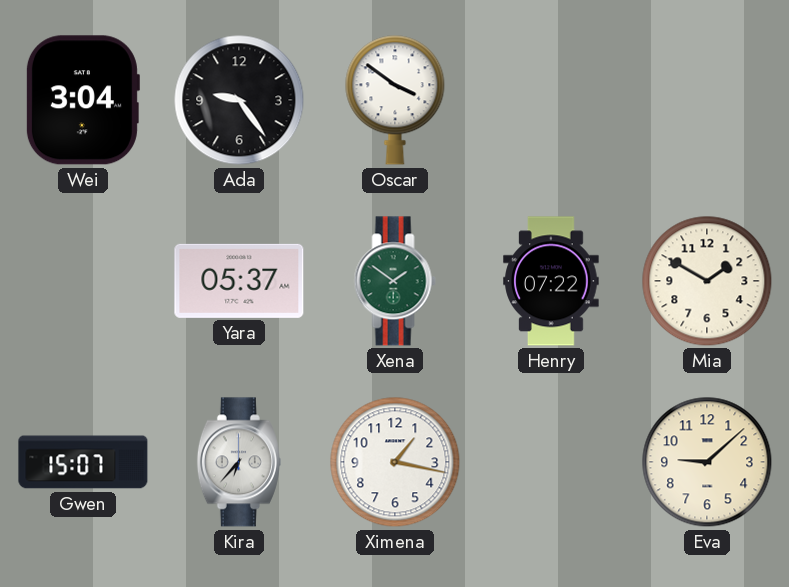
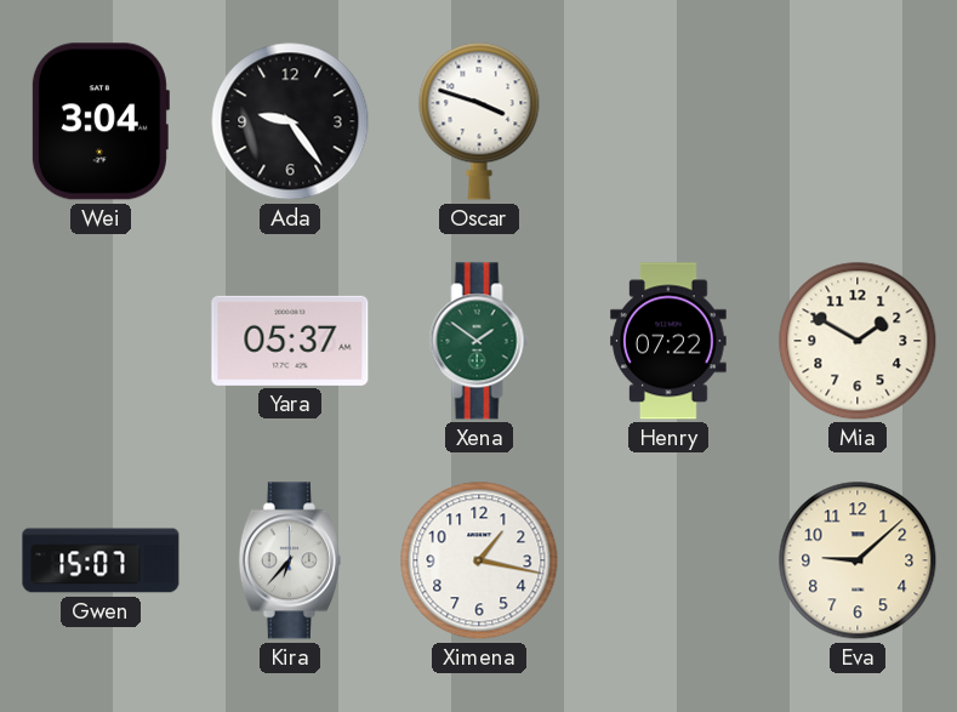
Oscar: 3:51 -> 3:48 (479, 121)
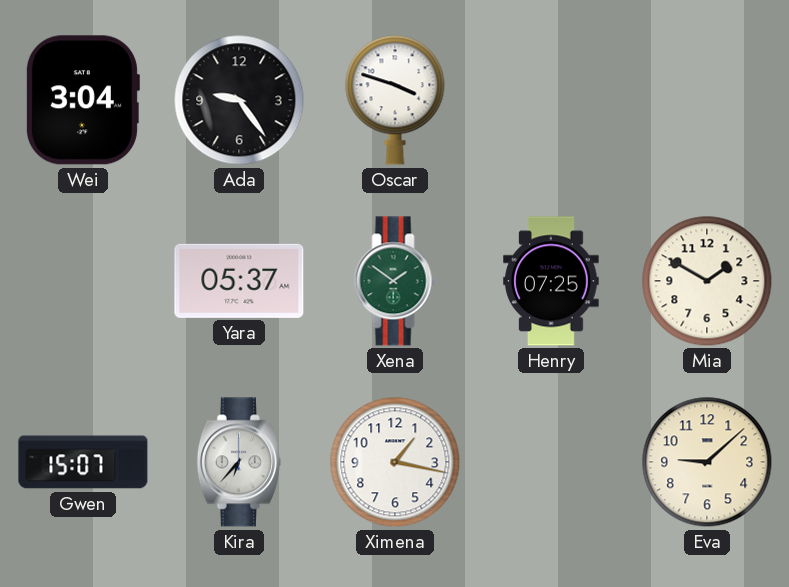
Henry: 07:22 -> 07:25 (551, 281)
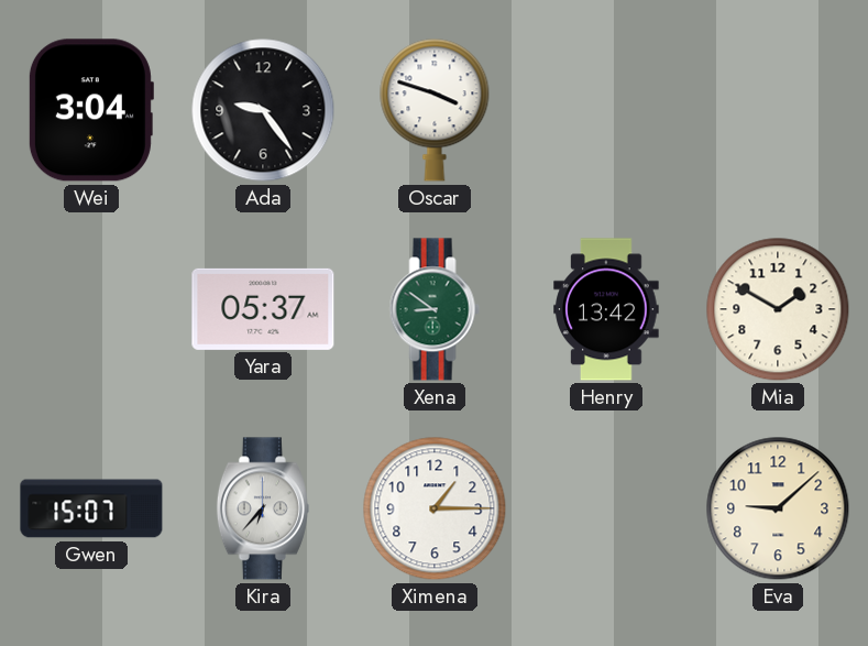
Xena: 1:51 -> 8:51 (435, 309)
Henry: 07:25 -> 13:42 (606, 309)
Ximena: 1:17 -> 1:15 (435, 508)
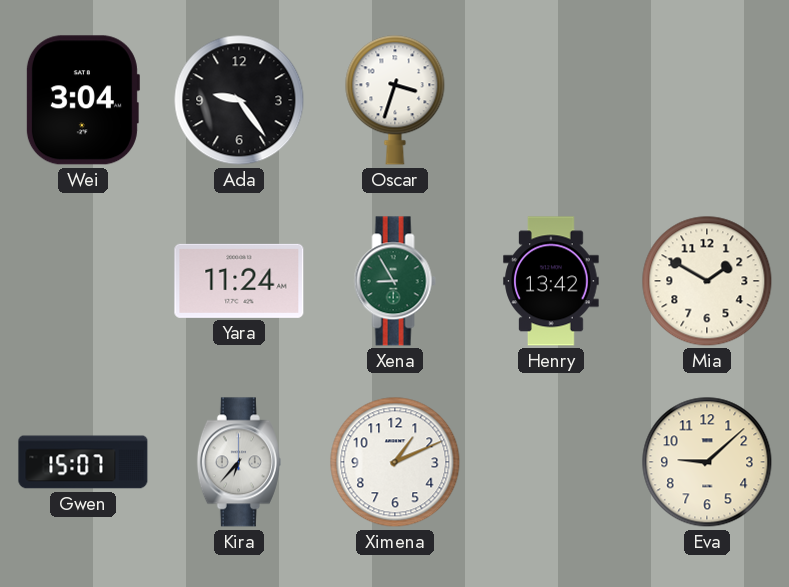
Oscar: 3:48 -> 3:33 (395, 100)
Yara: 05:37 -> 11:24 (239, 281)
Xena: 8:51 -> 8:55 (395, 281)
Ximena: 1:15 -> 1:11 (395, 462)
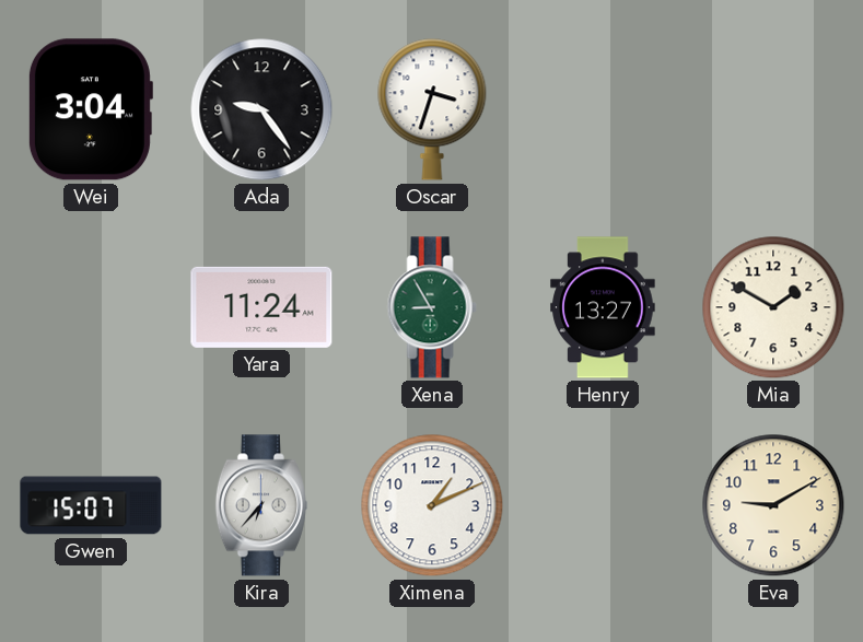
Henry: 13:42 -> 13:27 (603, 307)
Eva: 9:08 -> 9:10 (773, 505)
